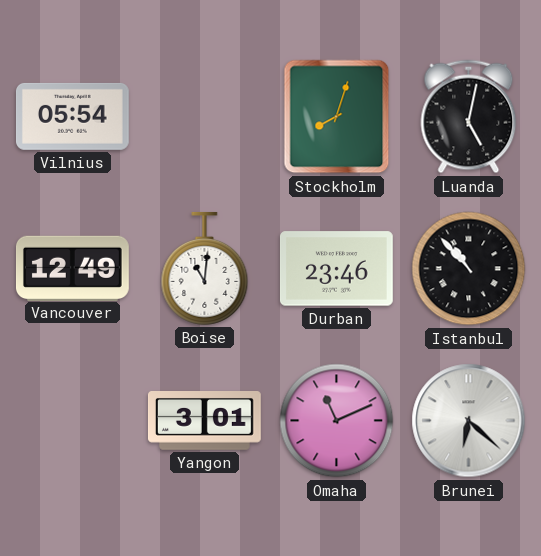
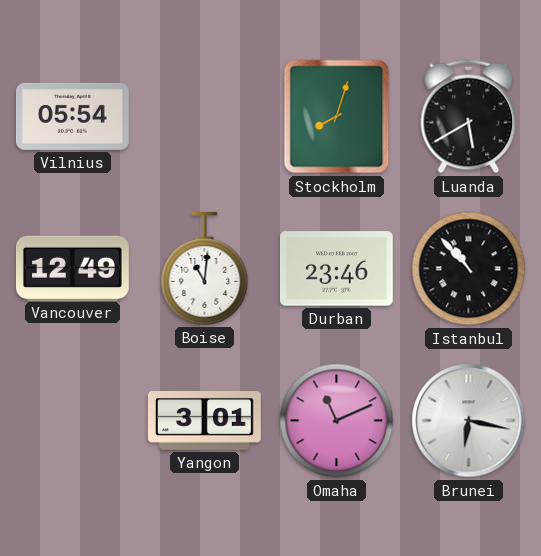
Luanda: 5:02 -> 5:40 (469, 117)
Brunei: 6:22 -> 6:17 (469, 421)
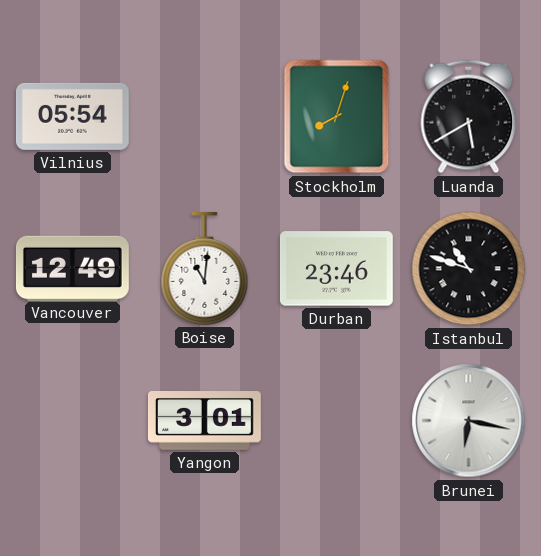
Istanbul: 10:53 -> 10:48 (469, 269)
Omaha: 11:11 -> none (337, 421)
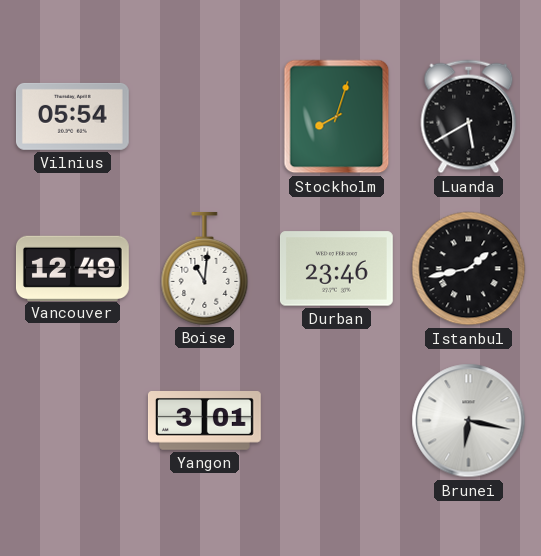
Istanbul: 10:48 -> 1:43 (469, 269)
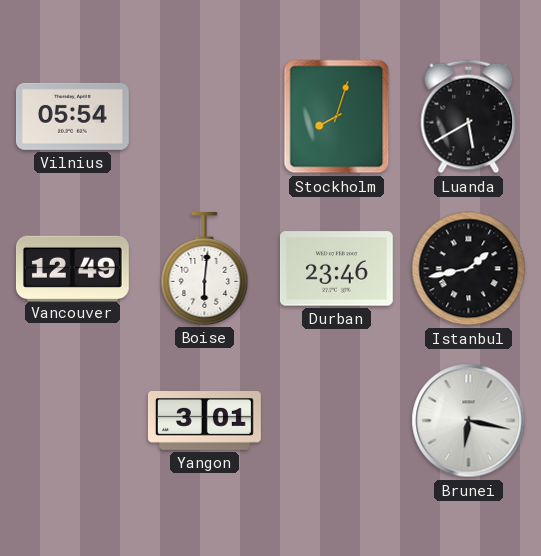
Boise: 11:01 -> 6:01 (205, 268)
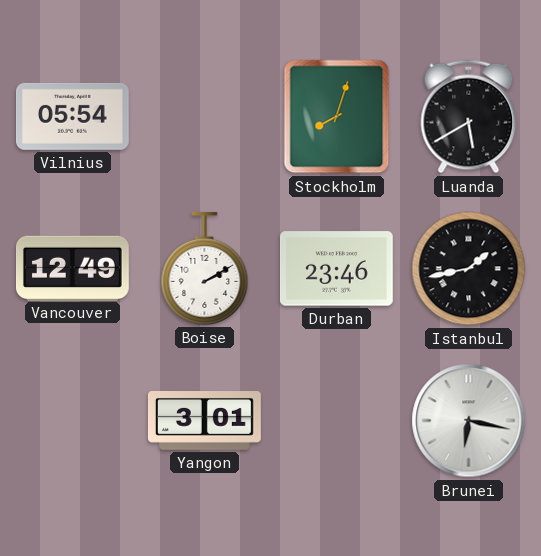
Boise: 6:01 -> 2:10 (205, 268)
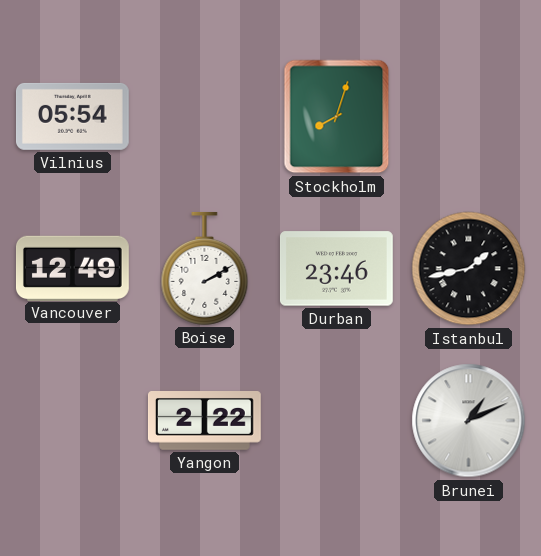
Luanda: 5:40 -> none (469, 117)
Yangon: 3:01 -> 2:22 (204, 421)
Brunei: 6:17 -> 1:11 (469, 421)
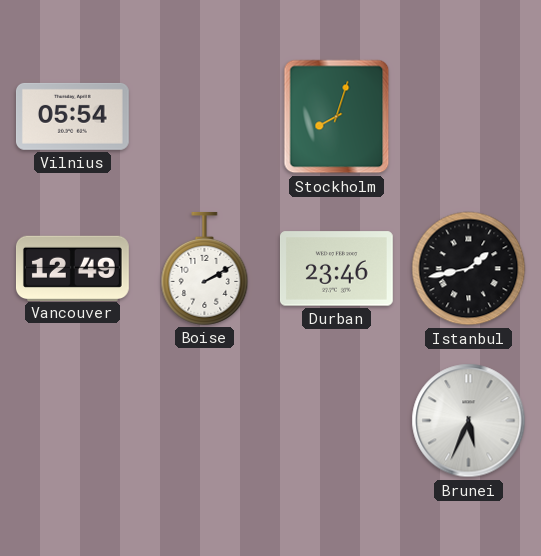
Yangon: 2:22 -> none (204, 421)
Brunei: 1:11 -> 5:34 (469, 421)
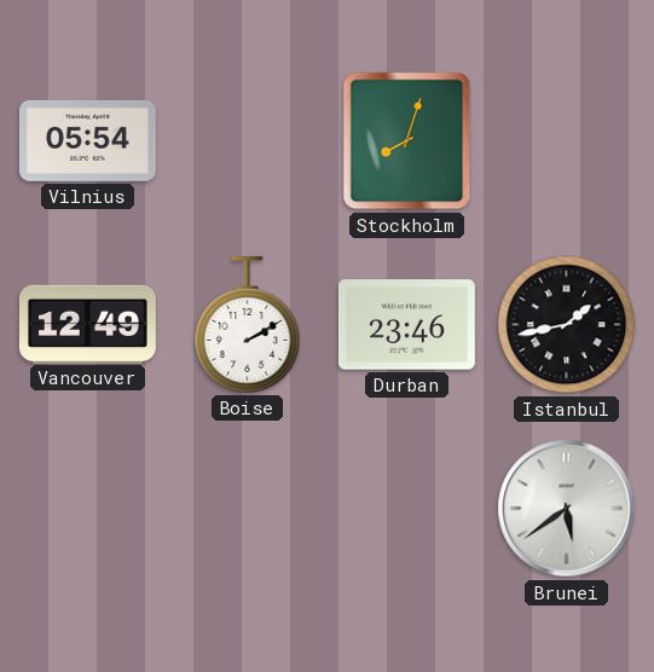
Brunei: 5:34 -> 5:39 (567, 509)
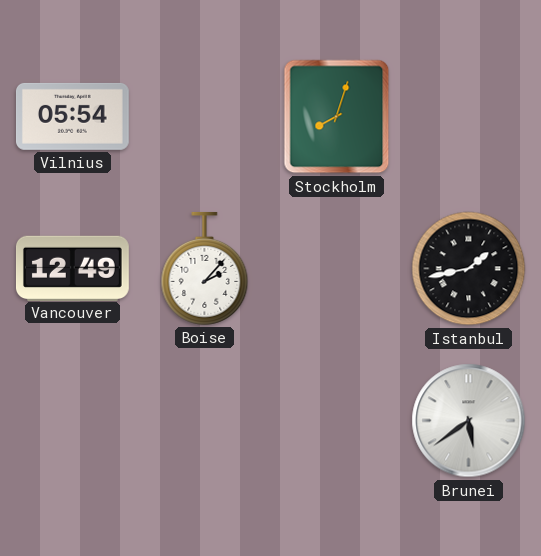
Boise: 2:10 -> 2:07 (205, 268)
Durban: 23:46 -> none (406, 325)
